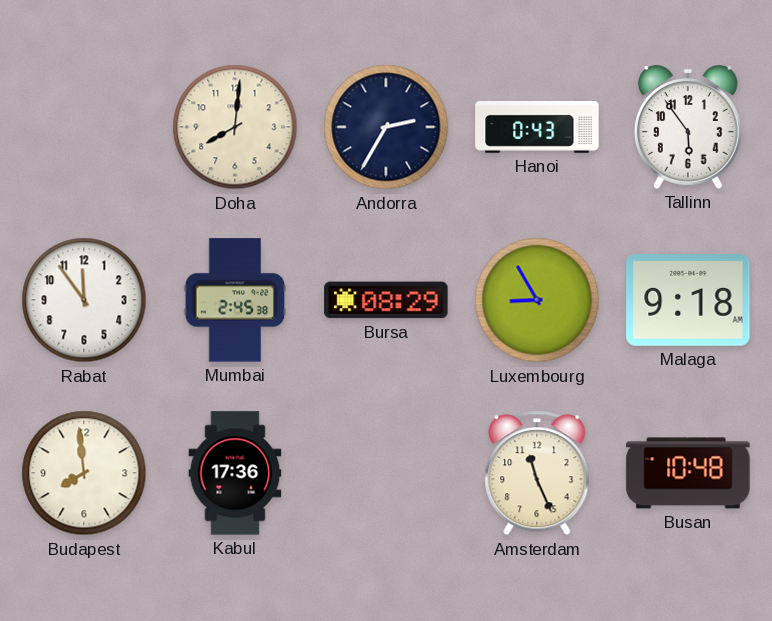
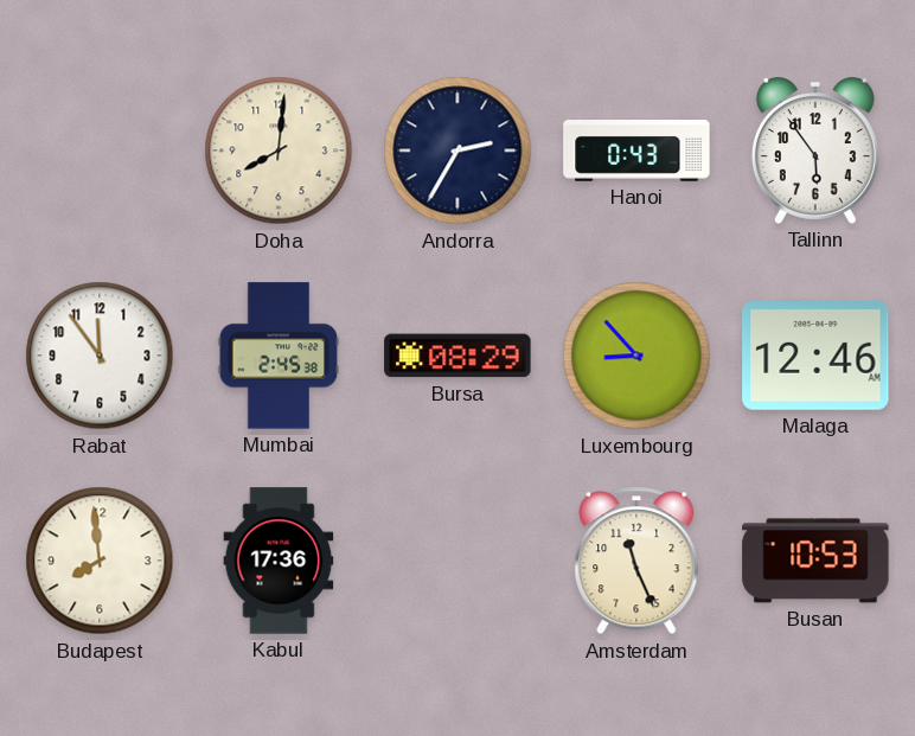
Luxembourg: 8:55 -> 8:53 (636, 356)
Malaga: 9:18 -> 12:46 (815, 357)
Busan: 10:48 -> 10:53 (815, 561)
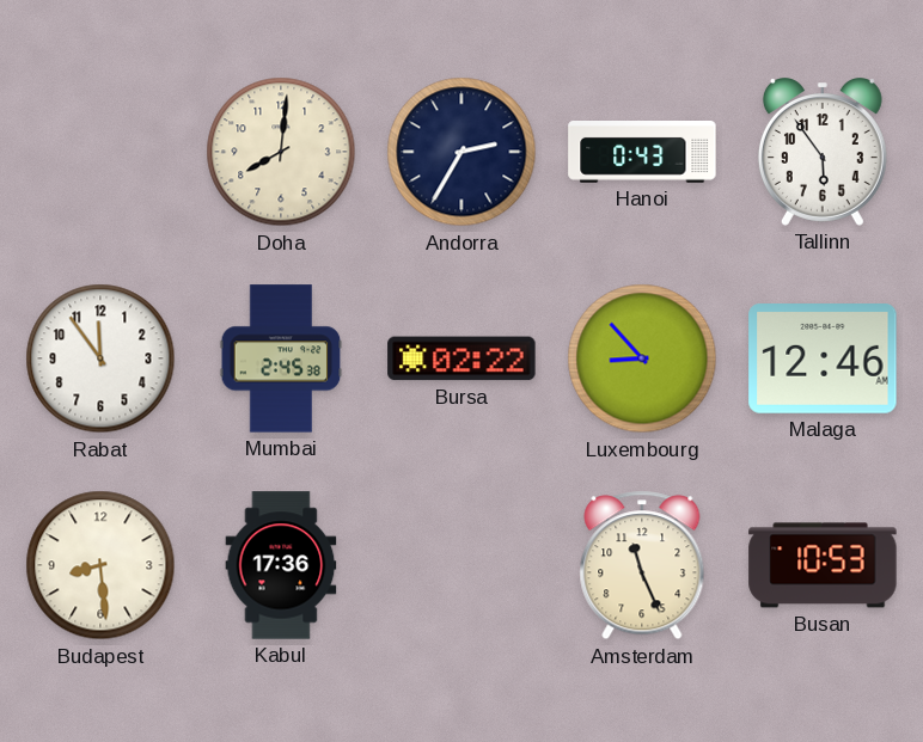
Bursa: 08:29 -> 02:22 (461, 358)
Budapest: 7:59 -> 8:29 (100, 565)
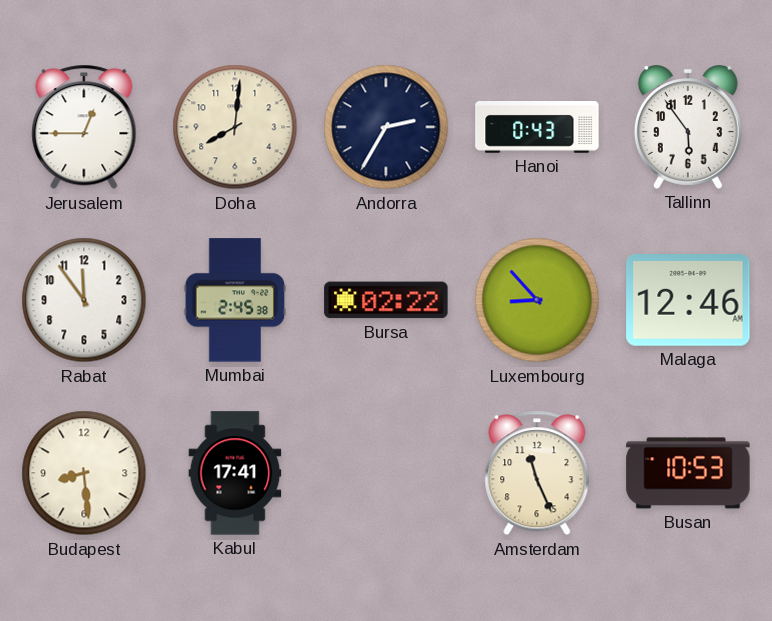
Jerusalem: none -> 12:45 (84, 127)
Kabul: 17:36 -> 17:41 (235, 473)
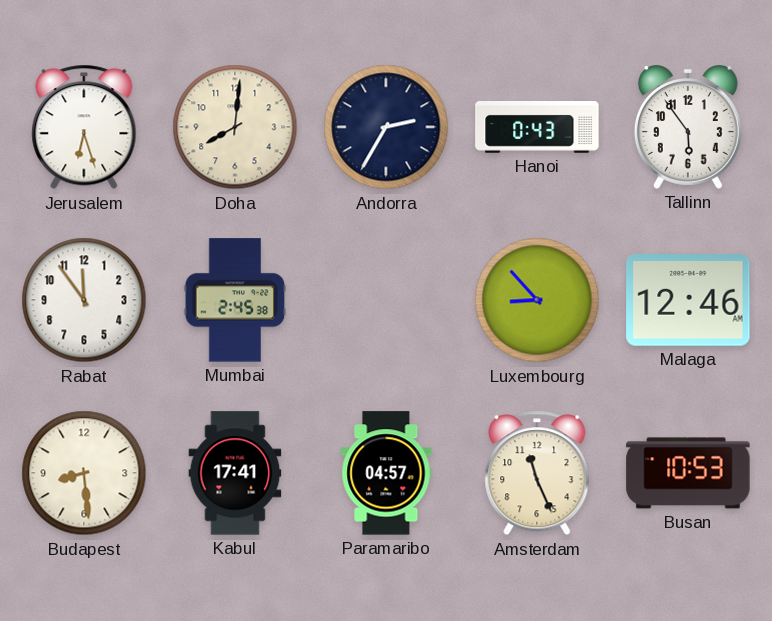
Jerusalem: 12:45 -> 6:27 (84, 127)
Bursa: 02:22 -> none (386, 300)
Paramaribo: none -> 04:57 (386, 473)
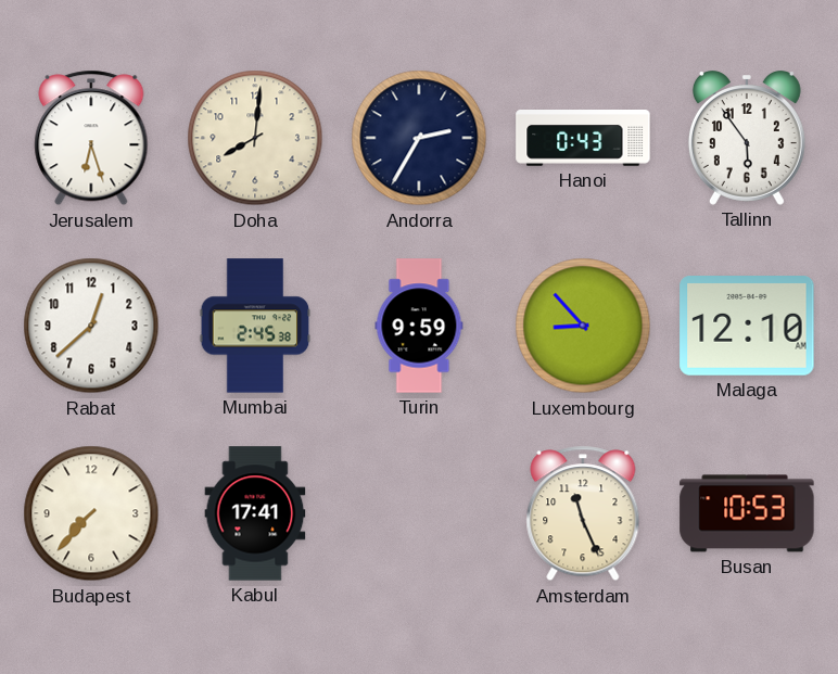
Rabat: 11:54 -> 12:38 (91, 326)
Turin: none -> 9:59 (419, 326)
Malaga: 12:46 -> 12:10 (747, 327)
Budapest: 8:29 -> 7:37 (91, 513)
Paramaribo: 04:57 -> none (386, 473)
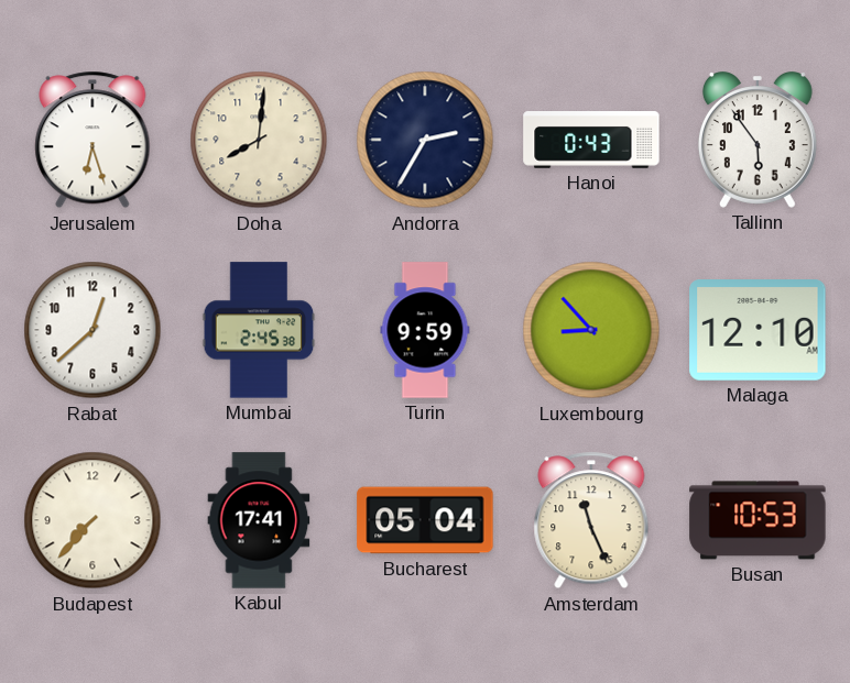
Bucharest: none -> 05:04 (425, 520)
